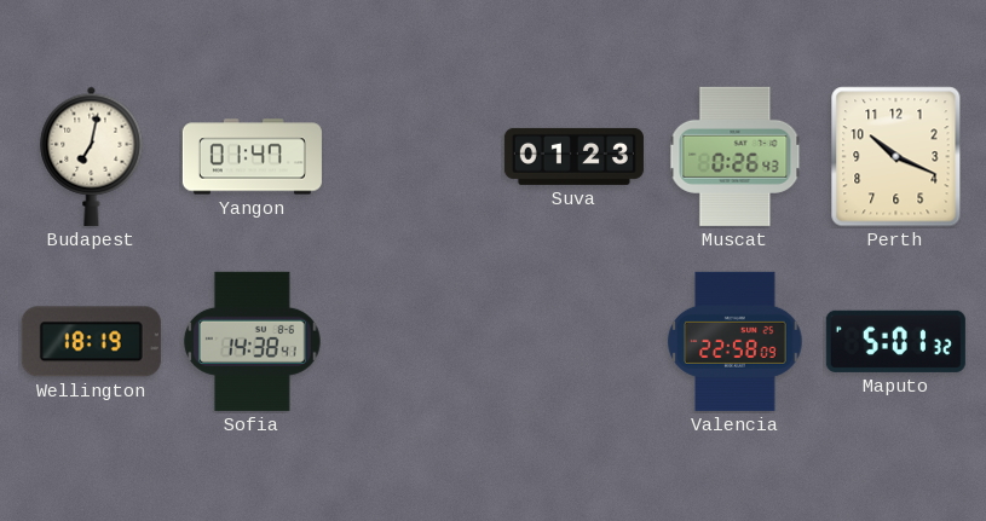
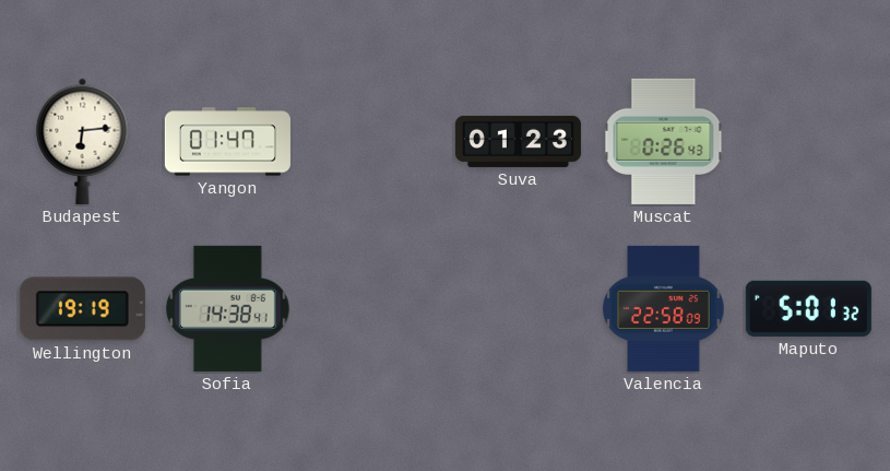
Budapest: 7:02 -> 6:14 (83, 141)
Perth: 10:19 -> none (896, 157)
Wellington: 18:19 -> 19:19 (82, 309)
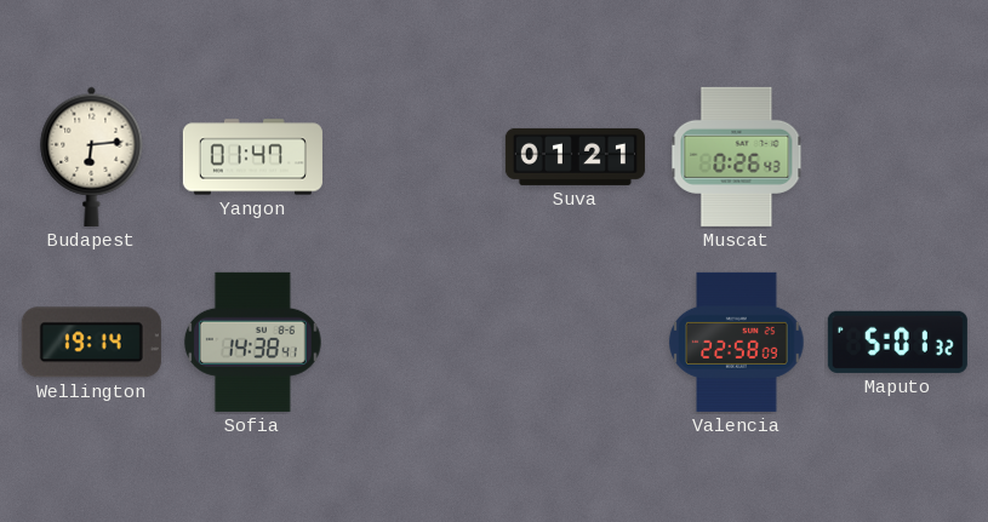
Suva: 01:23 -> 01:21 (575, 156)
Wellington: 19:19 -> 19:14 (91, 343)
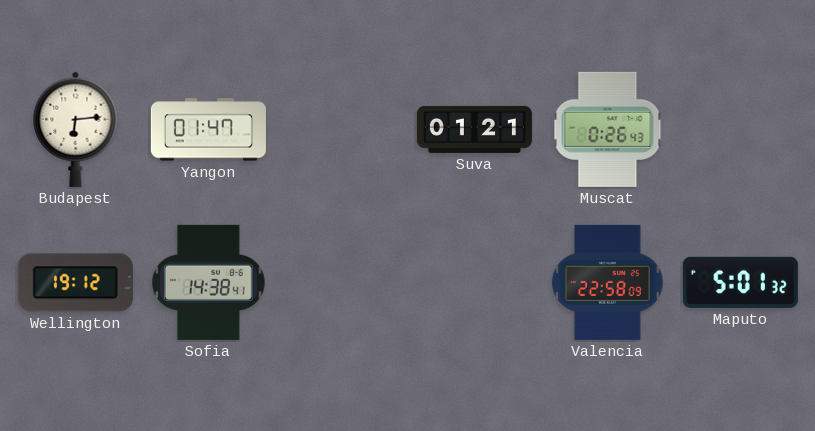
Wellington: 19:14 -> 19:12 (75, 283)
